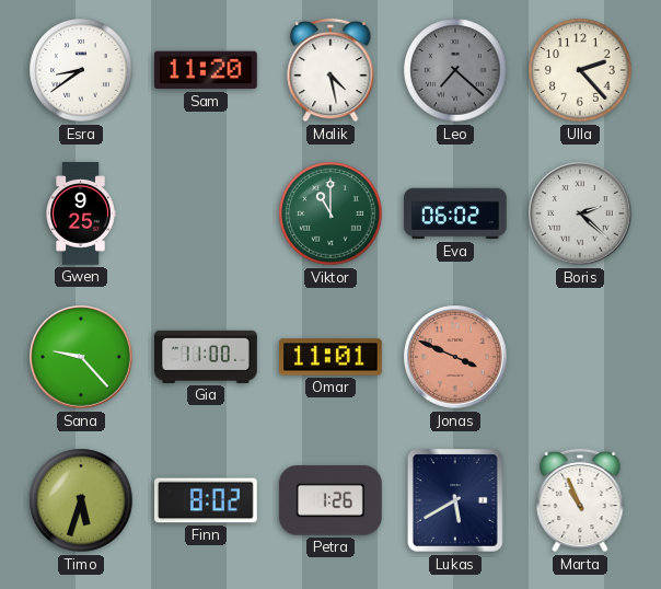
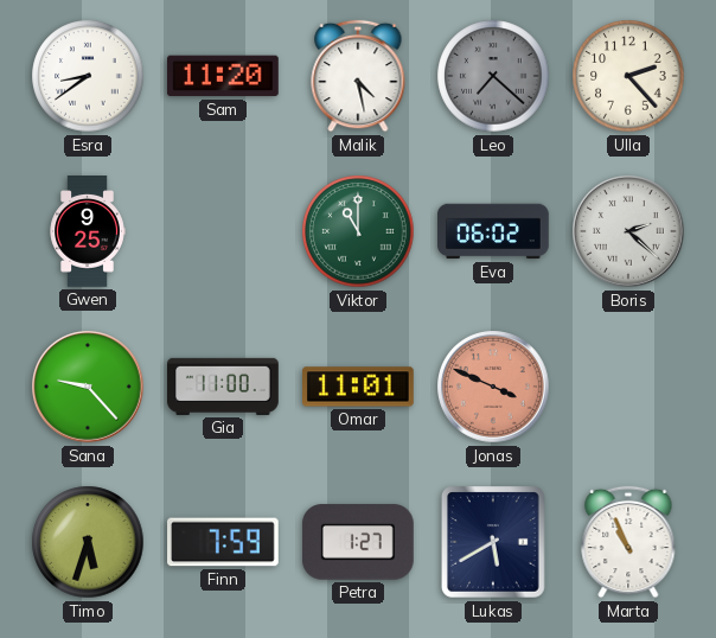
Finn: 8:02 -> 7:59 (224, 542)
Petra: 1:26 -> 1:27 (358, 542)
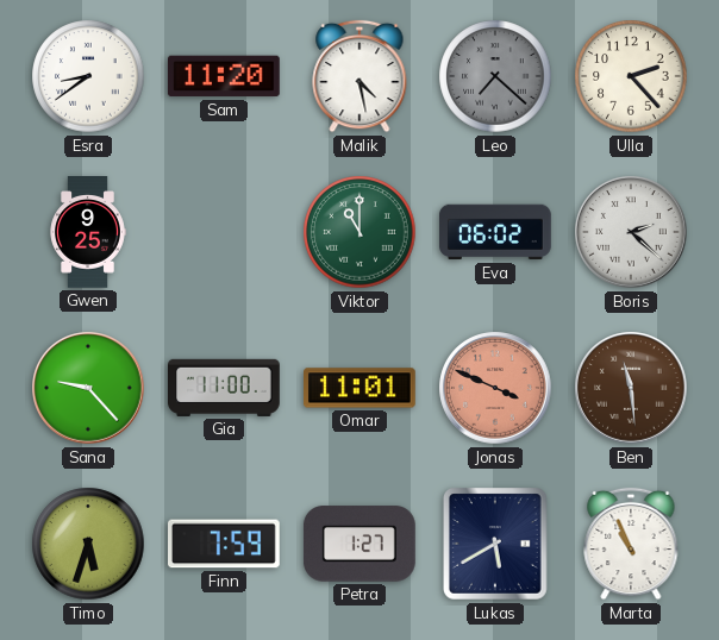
Ben: none -> 11:29 (631, 388)
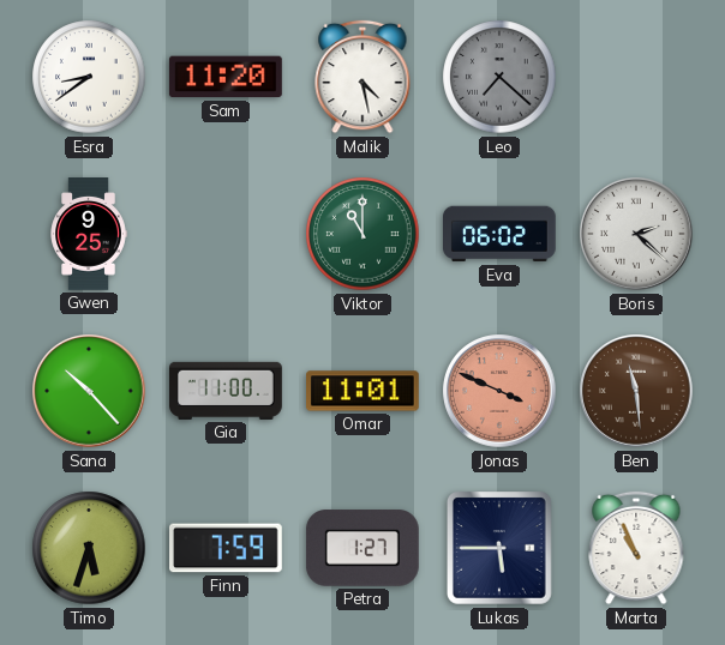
Ulla: 2:23 -> none (631, 76)
Sana: 9:23 -> 10:23 (89, 391)
Lukas: 5:40 -> 5:45 (501, 549)
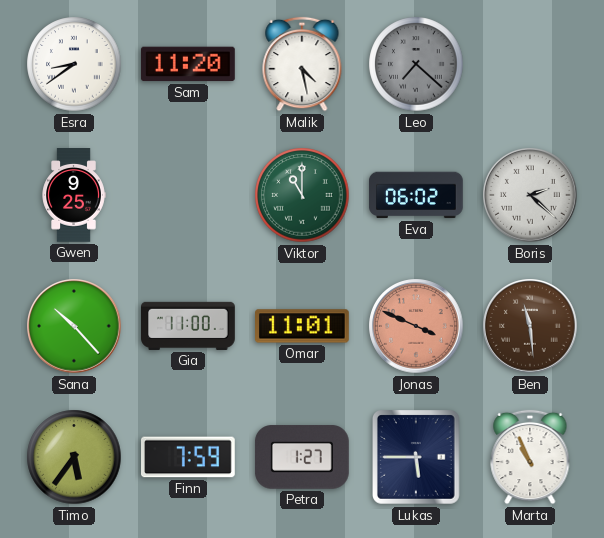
Timo: 5:33 -> 5:36 (74, 457)
